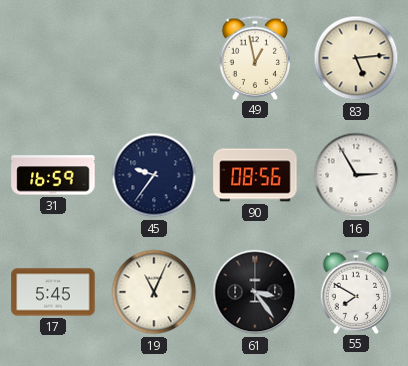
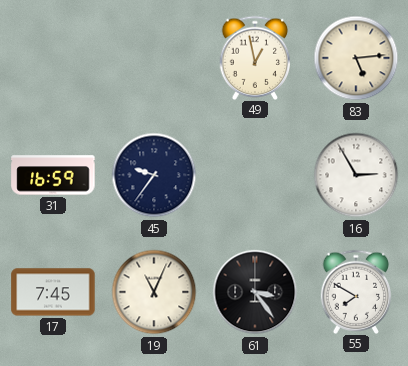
90: 08:56 -> none (255, 175)
17: 5:45 -> 7:45 (53, 292)
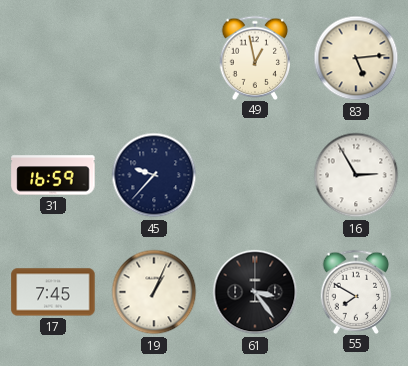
45: 9:36 -> 9:37 (154, 175)
19: 11:04 -> 1:04 (154, 292)
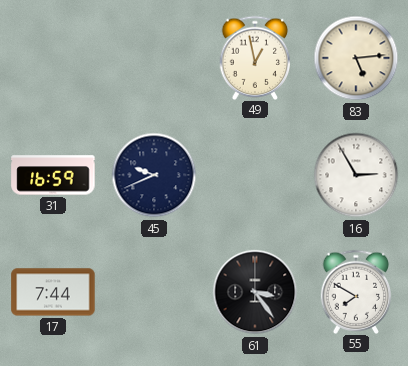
45: 9:37 -> 9:41 (154, 175)
17: 7:45 -> 7:44 (53, 292)
19: 1:04 -> none (154, 292)
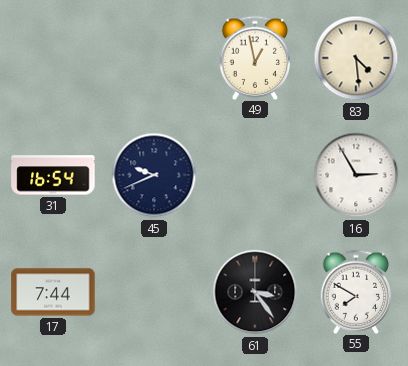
83: 5:14 -> 4:29 (356, 58)
31: 16:59 -> 16:54 (53, 175)
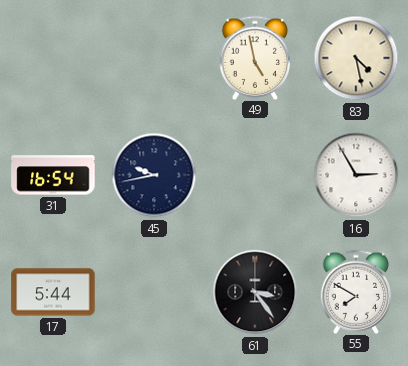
49: 12:58 -> 4:58 (255, 57)
83: 4:29 -> 4:28 (356, 58)
45: 9:41 -> 9:43 (154, 175)
17: 7:44 -> 5:44 (53, 292)
